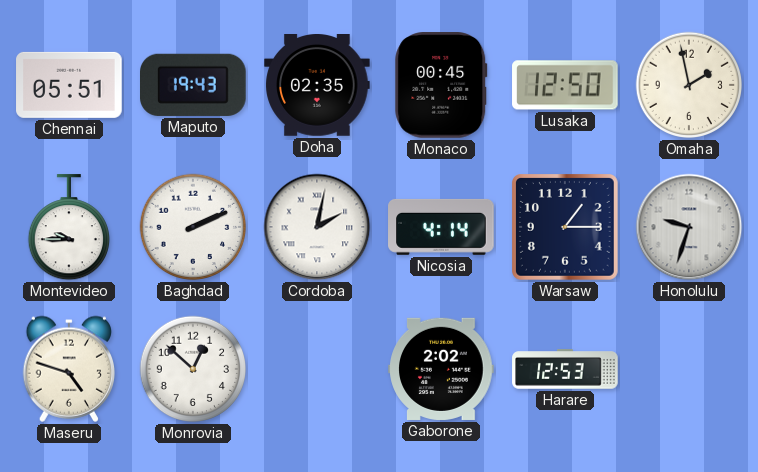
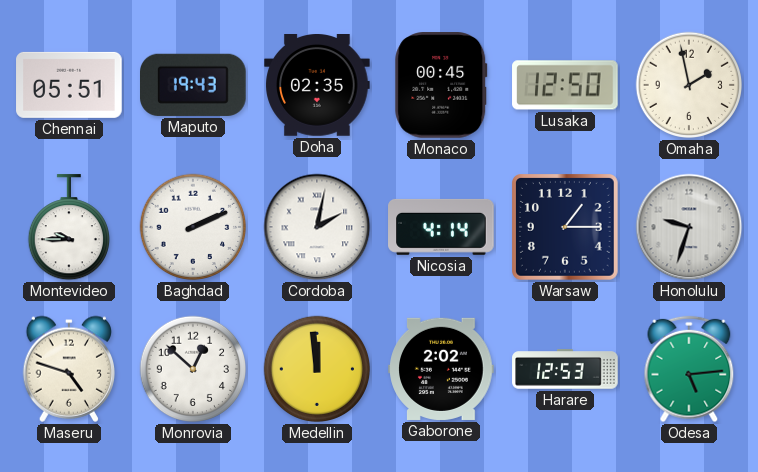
Medellin: none -> 11:59 (317, 369)
Odesa: none -> 5:14 (689, 369)
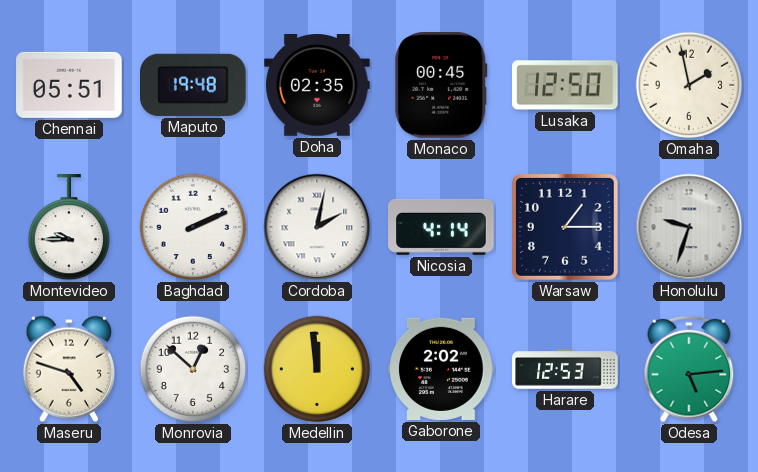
Maputo: 19:43 -> 19:48 (194, 85)
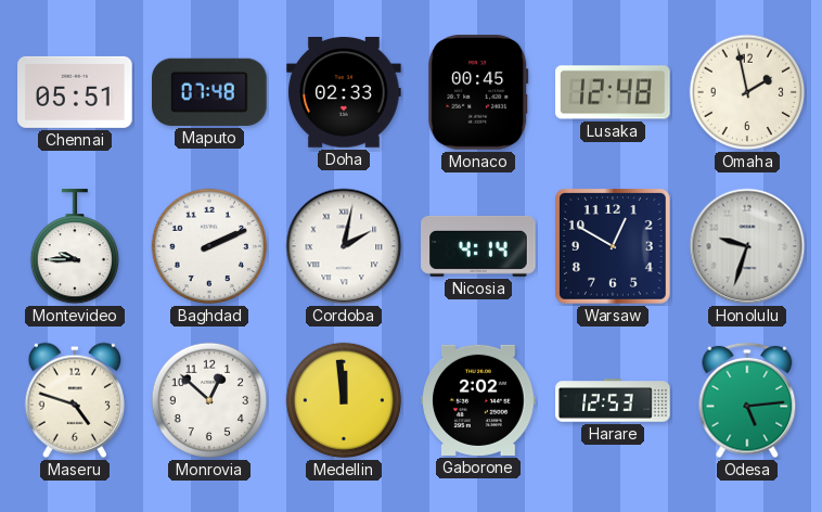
Maputo: 19:48 -> 07:48 (210, 92)
Doha: 02:35 -> 02:33 (344, 93)
Lusaka: 12:50 -> 12:48 (613, 92)
Warsaw: 1:15 -> 12:50 (614, 247)
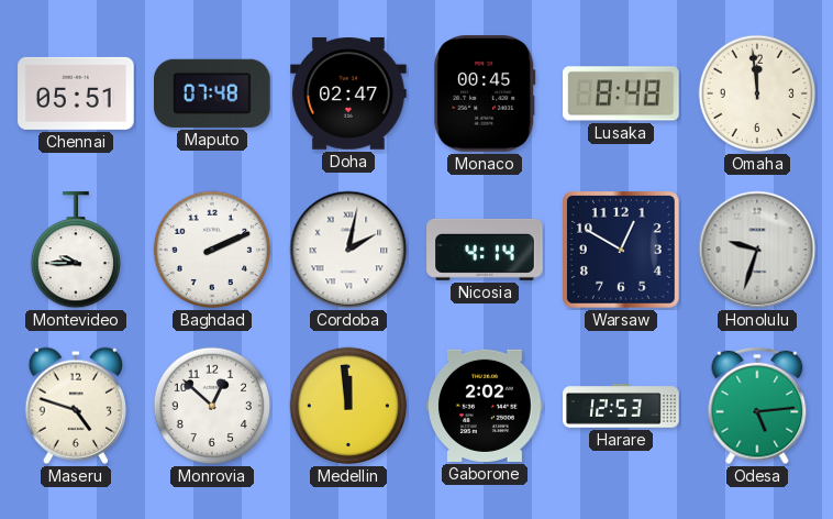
Doha: 02:33 -> 02:47 (348, 95)
Lusaka: 12:48 -> 8:48 (621, 93)
Omaha: 1:58 -> 11:59 (757, 93)
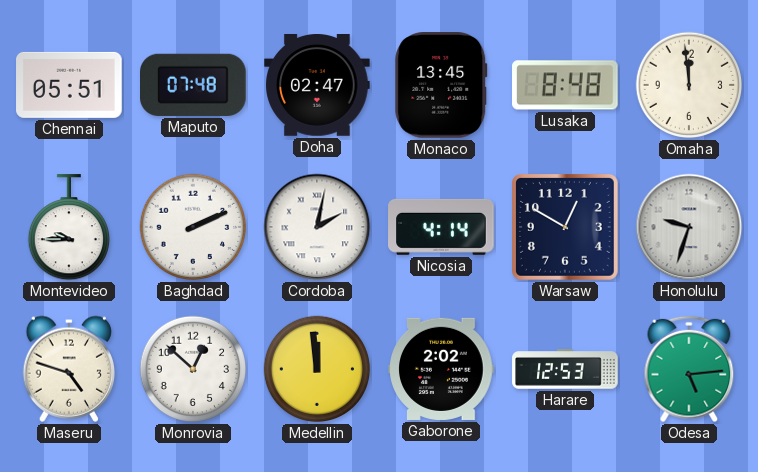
Monaco: 00:45 -> 13:45 (441, 85)
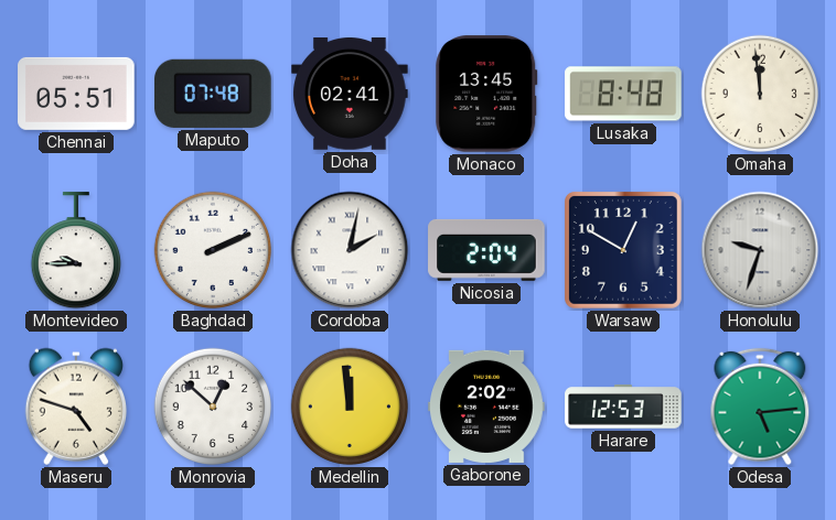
Doha: 02:47 -> 02:41 (350, 95)
Nicosia: 4:14 -> 2:04 (486, 250)
